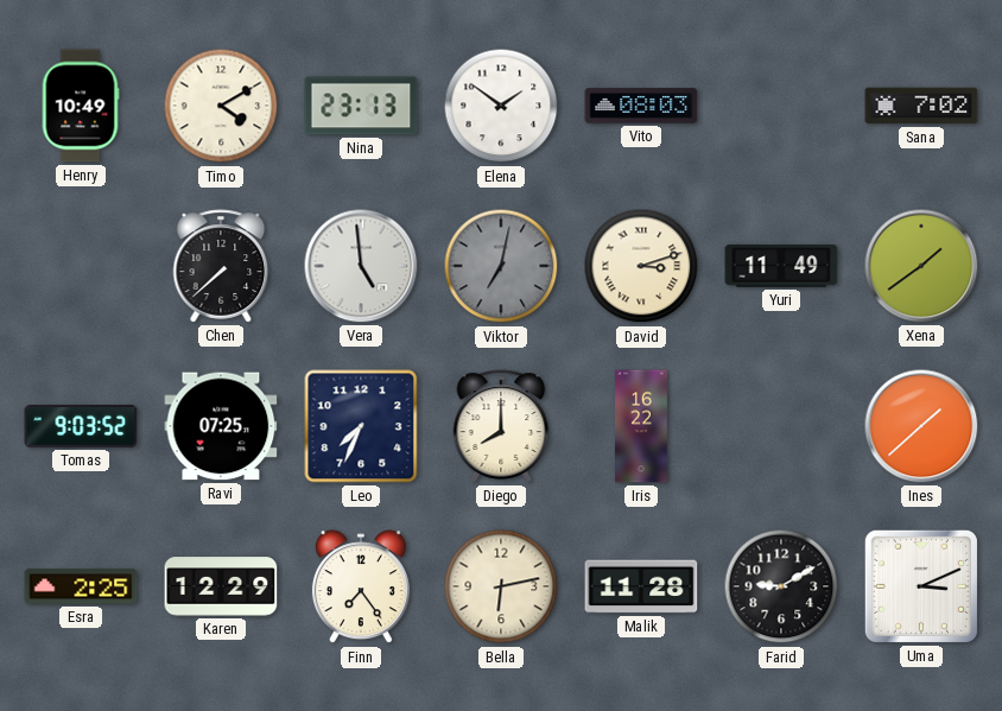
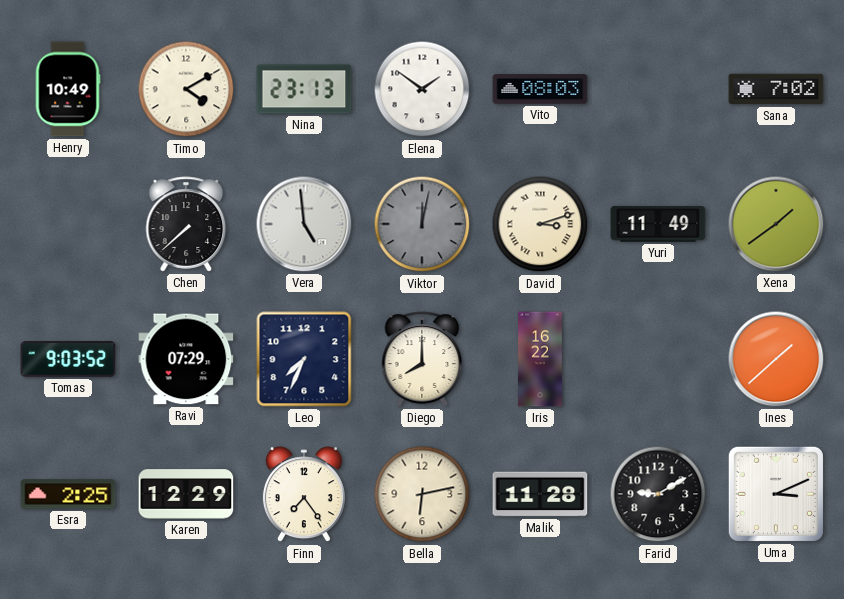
Viktor: 7:02 -> 12:02 (422, 224)
Ravi: 07:25 -> 07:29 (186, 359)
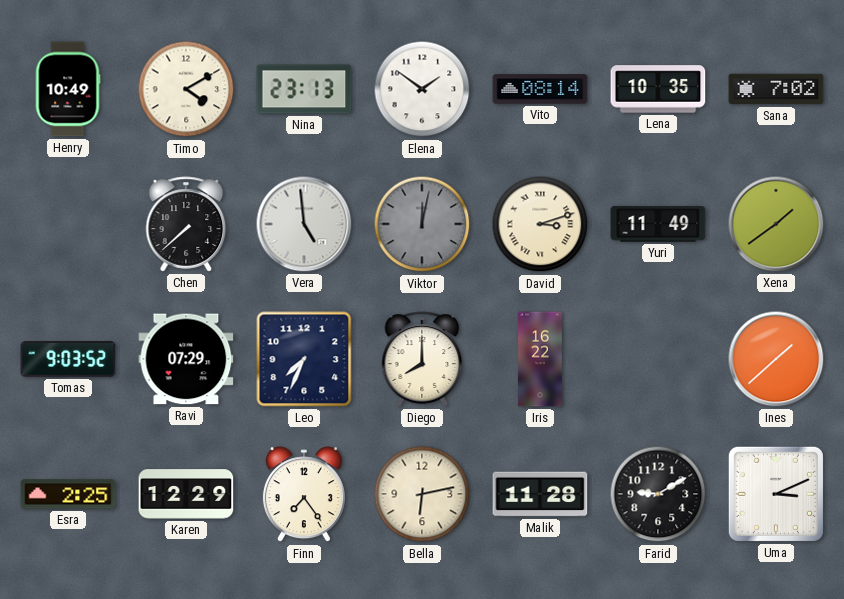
Vito: 08:03 -> 08:14 (540, 89)
Lena: none -> 10:35 (658, 89)
